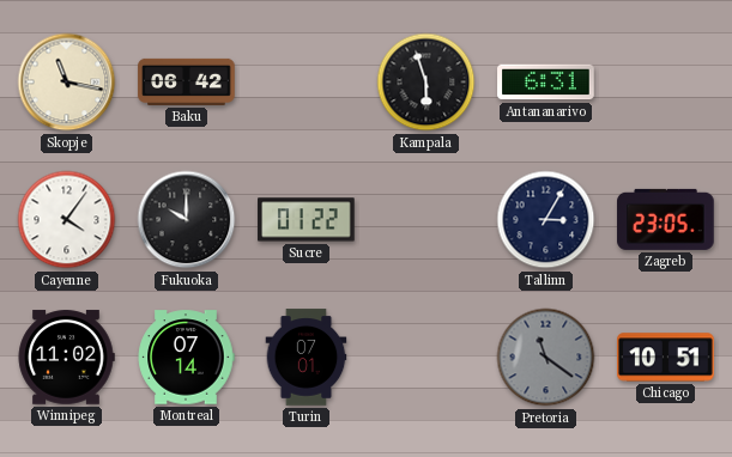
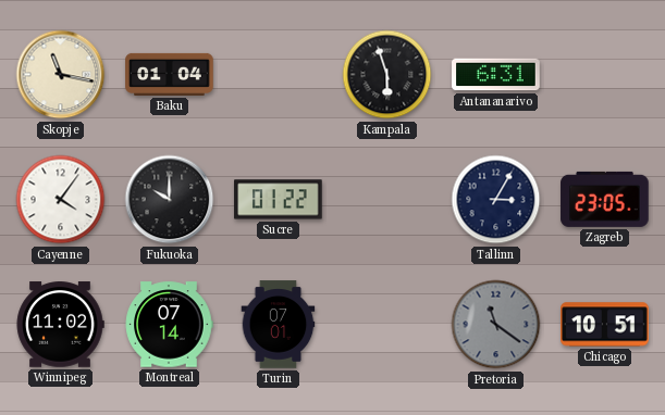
Baku: 06:42 -> 01:04 (170, 74)
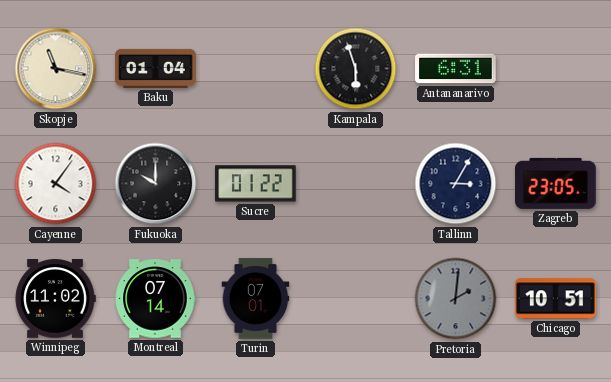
Pretoria: 11:21 -> 2:01 (456, 299)
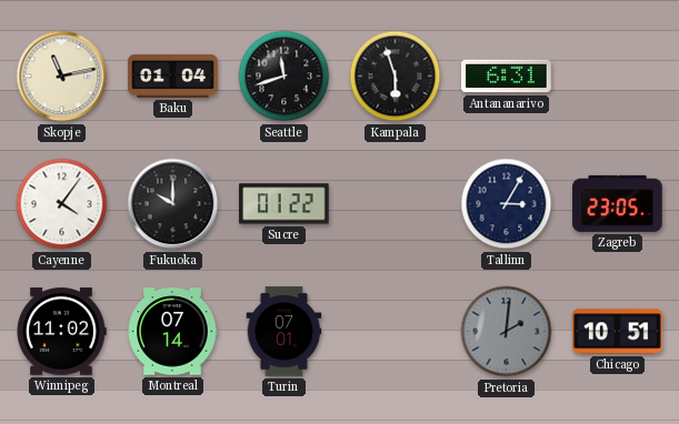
Skopje: 11:17 -> 11:13 (62, 77)
Seattle: none -> 11:42 (284, 77)
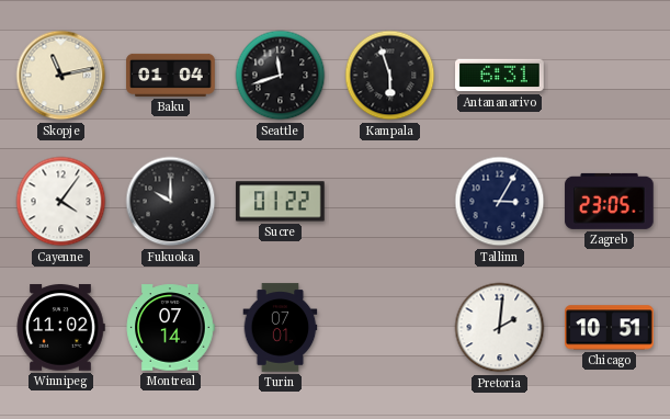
Pretoria dial: grey -> white (500, 328)
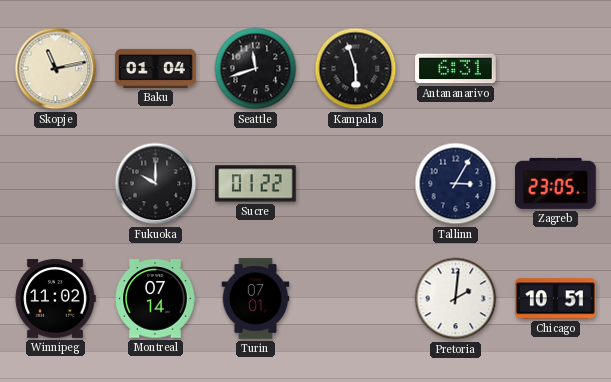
Cayenne: 4:06 -> none (61, 202)
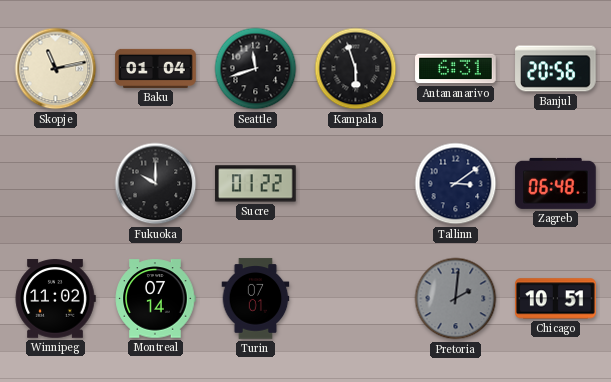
Banjul: none -> 20:56 (556, 69)
Tallinn: 3:05 -> 3:09 (456, 184)
Zagreb: 23:05 -> 06:48 (556, 183)
Pretoria dial: white -> grey (456, 299)
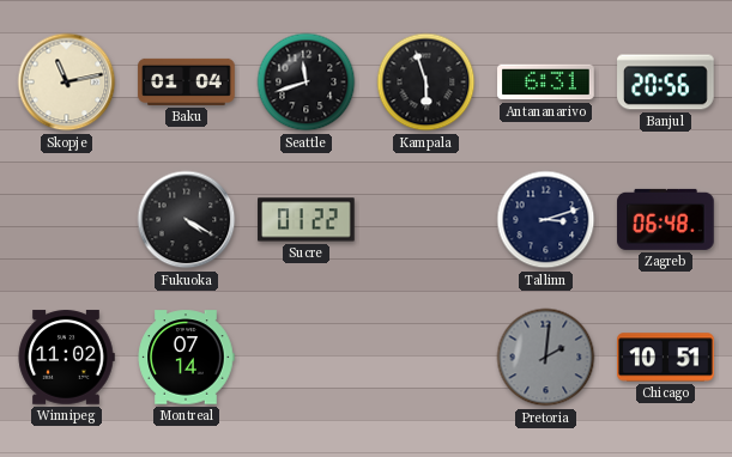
Fukuoka: 10:00 -> 4:20 (187, 220)
Tallinn: 3:09 -> 3:12 (546, 220)
Turin: 07:01 -> none (256, 299)
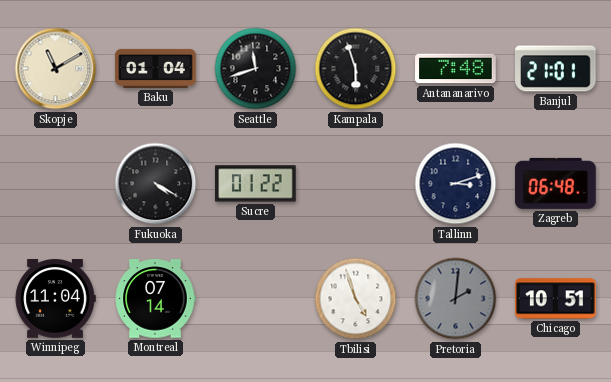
Skopje: 11:13 -> 11:10 (56, 69)
Antananarivo: 6:31 -> 7:48 (456, 69)
Banjul: 20:56 -> 21:01 (556, 69)
Winnipeg: 11:02 -> 11:04 (55, 299)
Tbilisi: none -> 4:57 (356, 299)
